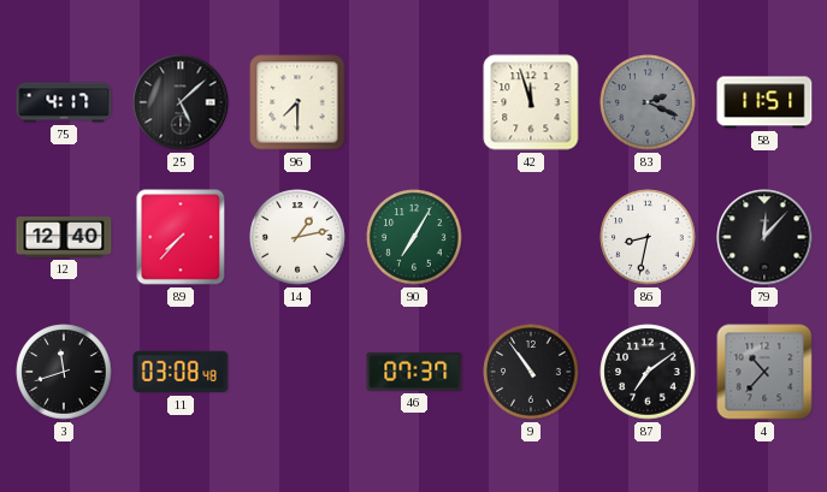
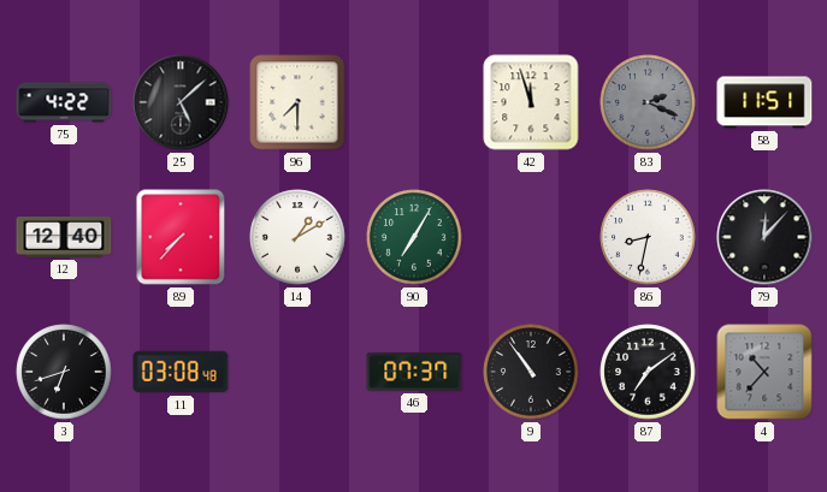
75: 4:17 -> 4:22 (64, 102)
14: 1:13 -> 1:10 (297, 237)
3: 11:42 -> 6:42 (64, 372)
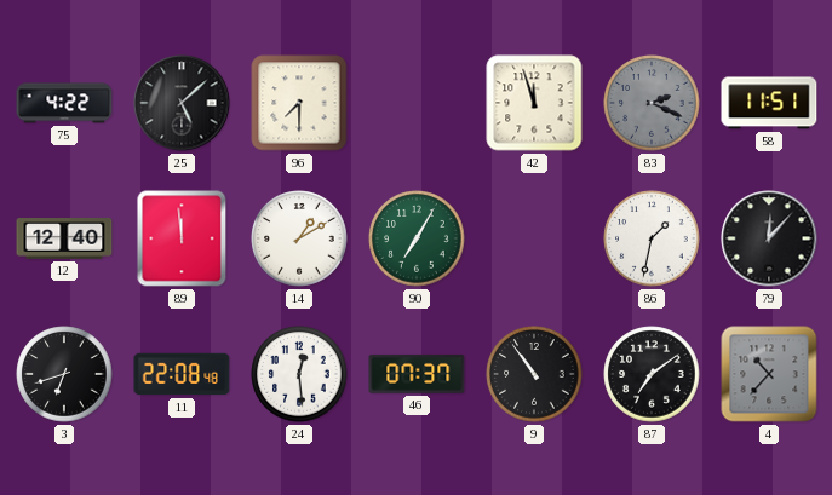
89: 7:37 -> 11:59 (182, 238)
86: 8:32 -> 1:32 (652, 238)
11: 03:08 -> 22:08 (182, 374)
24: none -> 12:29 (299, 374)
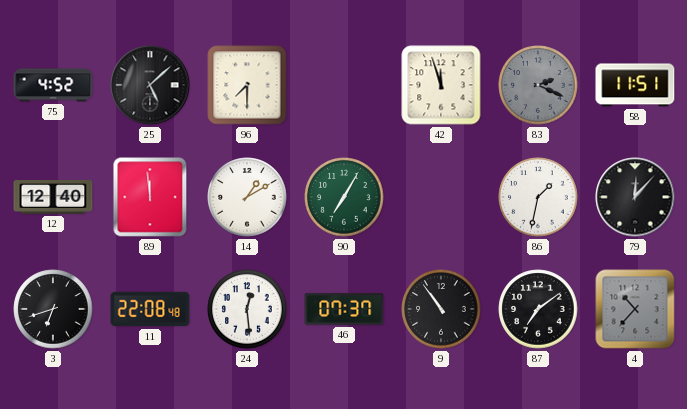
75: 4:22 -> 4:52 (53, 85)
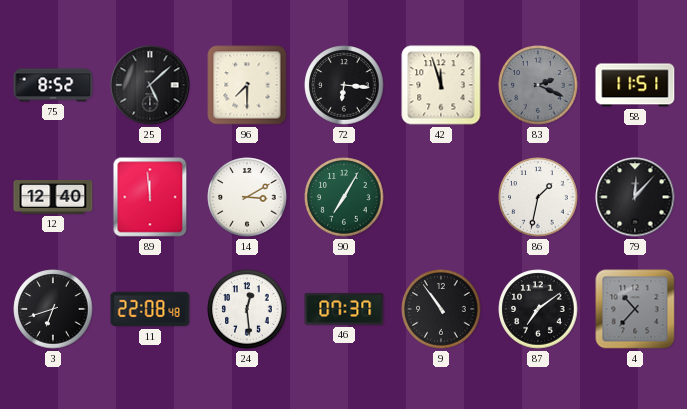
75: 4:52 -> 8:52 (53, 85)
72: none -> 6:16 (344, 85)
14: 1:10 -> 3:10 (247, 197)
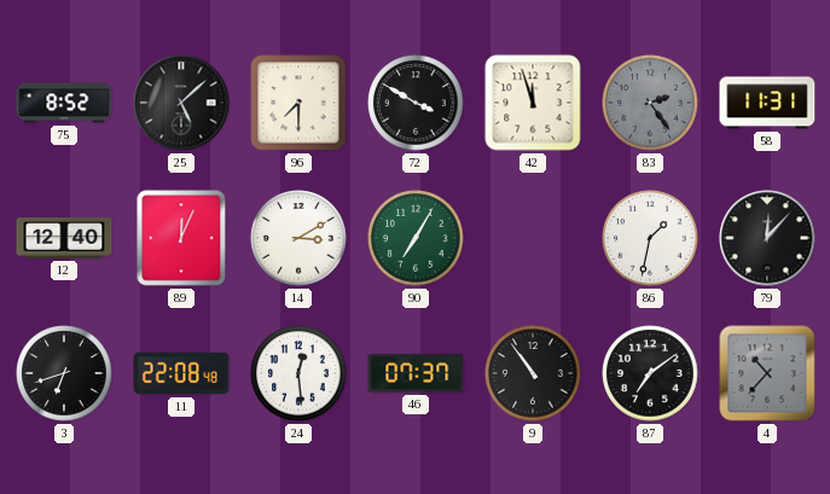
72: 6:16 -> 3:50 (416, 103)
83: 2:19 -> 2:24 (650, 103)
58: 11:51 -> 11:31 (767, 103)
89: 11:59 -> 12:04 (181, 238)
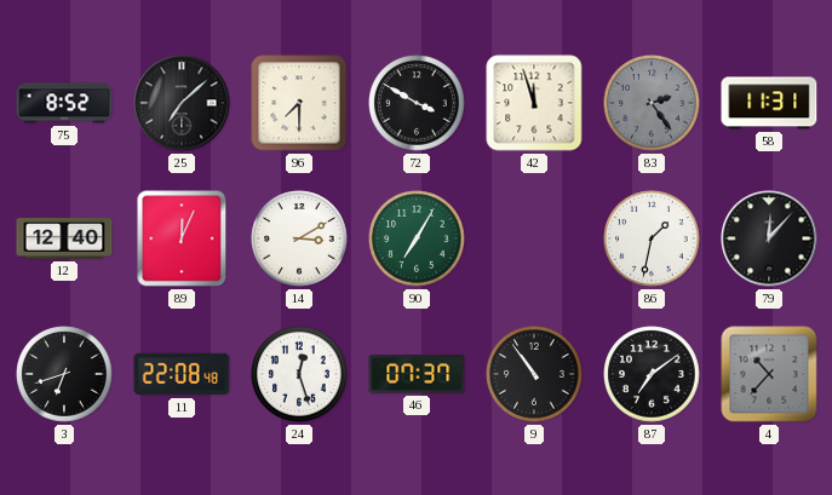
25: 5:08 -> 7:08 (182, 103)
24: 12:29 -> 12:27 (299, 374)
